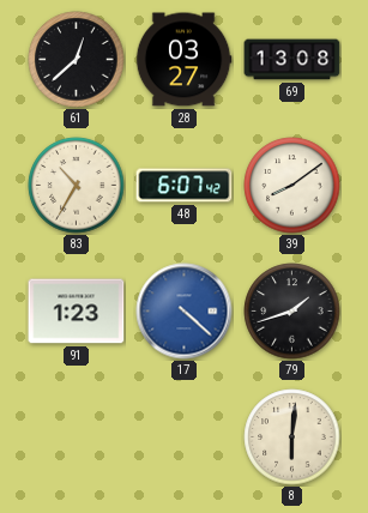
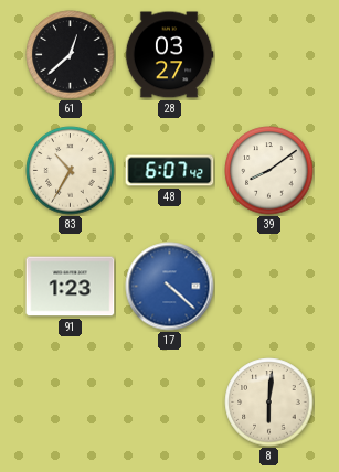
69: 13:08 -> none (292, 60)
79: 1:42 -> none (292, 312)
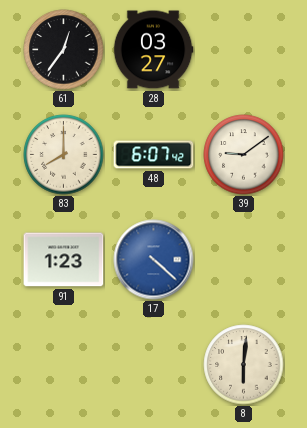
61: 12:38 -> 12:36 (64, 50)
83: 10:35 -> 8:00 (64, 155)
39: 8:09 -> 9:09 (244, 155)
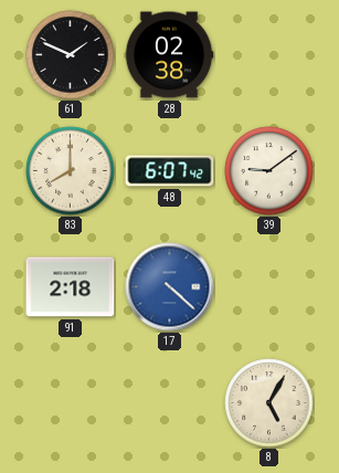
61: 12:36 -> 1:49 (71, 55)
28: 03:27 -> 02:38 (169, 55)
91: 1:23 -> 2:18 (71, 287)
8: 6:01 -> 5:05 (269, 403)
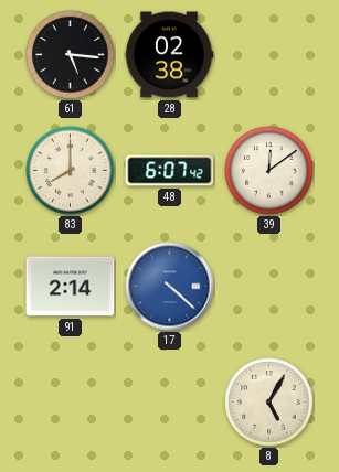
61: 1:49 -> 5:16 (71, 55)
39: 9:09 -> 12:09 (269, 171)
91: 2:18 -> 2:14 (71, 287)
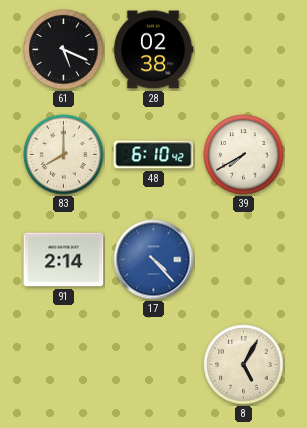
61: 5:16 -> 5:19 (64, 50)
48: 6:07 -> 6:10 (154, 155)
39: 12:09 -> 7:40 (244, 155)
17: 4:22 -> 4:23 (154, 260)
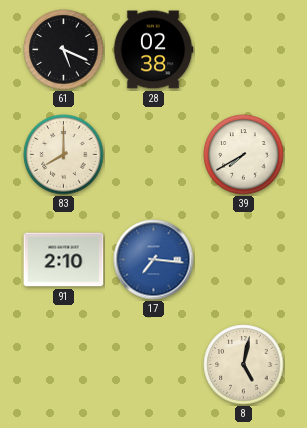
48: 6:10 -> none (154, 155)
91: 2:14 -> 2:10 (64, 260)
17: 4:23 -> 7:16 (154, 260)
8: 5:05 -> 5:02 (244, 365)
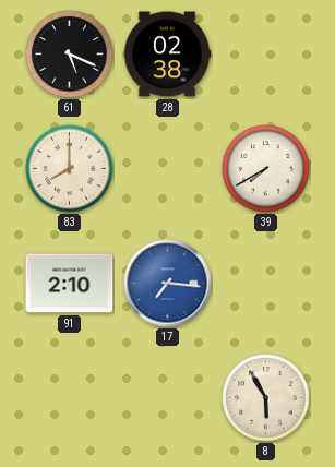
8: 5:02 -> 5:55 (266, 398)
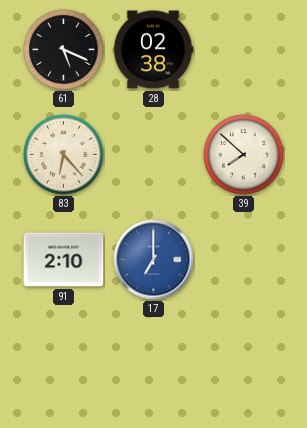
83: 8:00 -> 6:23 (64, 155)
39: 7:40 -> 7:52 (244, 155)
17: 7:16 -> 7:00 (154, 260)
8: 5:55 -> none (266, 398)
